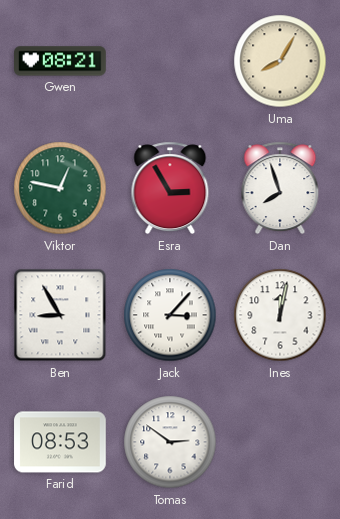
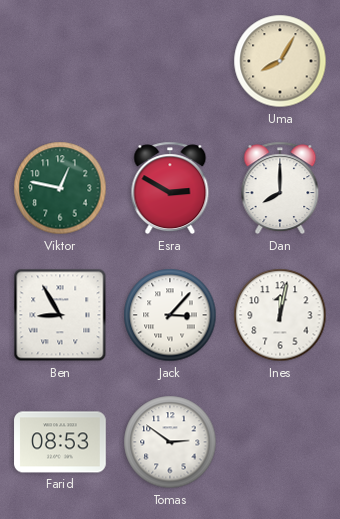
Gwen: 08:21 -> none (60, 61)
Esra: 2:55 -> 2:50 (170, 188)
Dan: 7:57 -> 8:00 (280, 188)
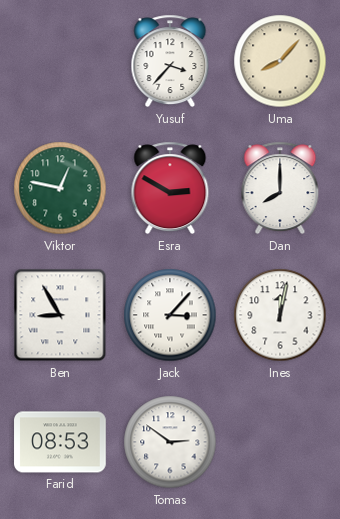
Yusuf: none -> 3:37 (170, 61)
Uma: 8:05 -> 8:07 (280, 61)
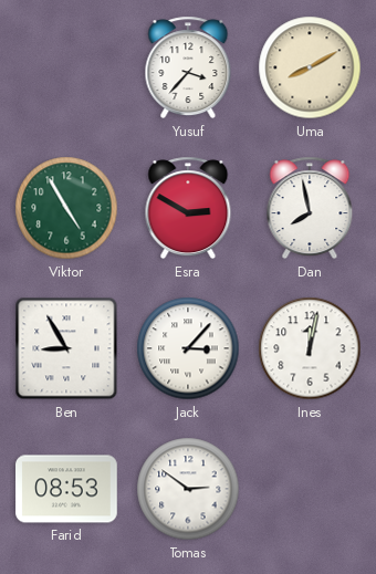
Uma: 8:07 -> 8:10 (310, 67)
Viktor: 12:47 -> 4:55 (66, 208)
Dan: 8:00 -> 7:58 (310, 208)
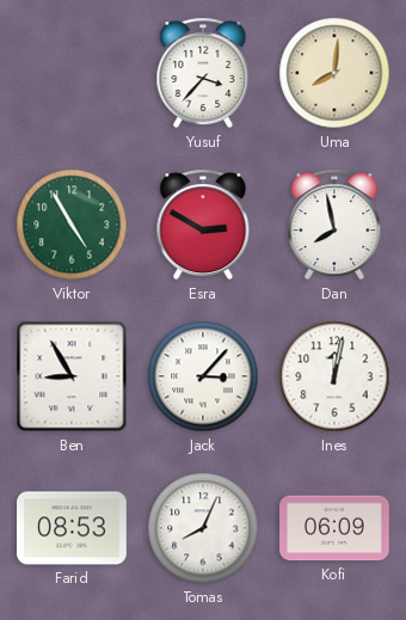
Uma: 8:10 -> 8:01 (334, 73)
Tomas: 2:51 -> 8:04 (203, 528)
Kofi: none -> 06:09 (334, 528)
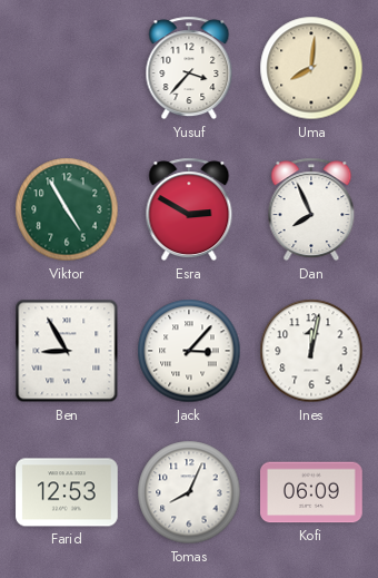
Dan: 7:58 -> 7:56 (311, 209)
Farid: 08:53 -> 12:53 (67, 492)
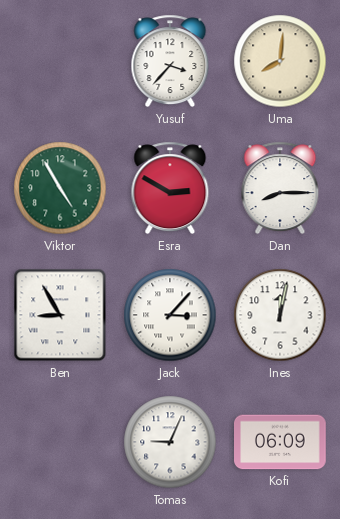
Dan: 7:56 -> 8:15 (280, 188)
Farid: 12:53 -> none (67, 492)
Tomas: 8:04 -> 9:04 (170, 442)
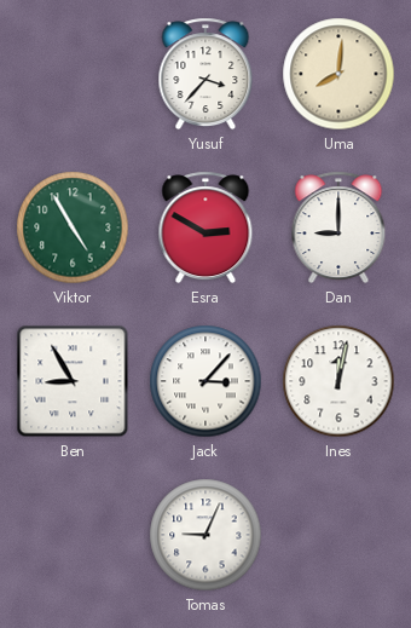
Dan: 8:15 -> 9:00 (338, 227)
Kofi: 06:09 -> none (280, 442)
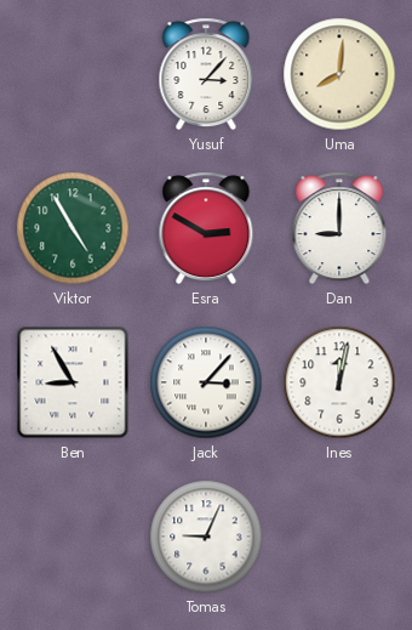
Yusuf: 3:37 -> 3:07 (206, 74)
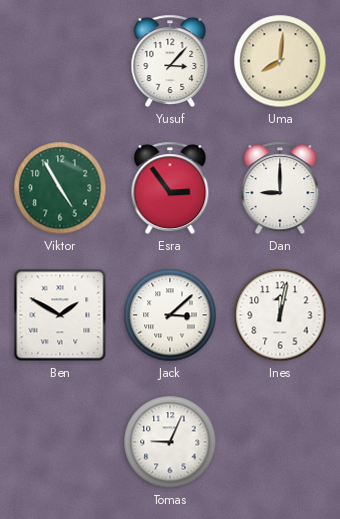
Esra: 2:50 -> 2:54 (170, 188)
Ben: 8:55 -> 1:50 (60, 315)
Jack: 3:07 -> 3:08 (170, 315)
